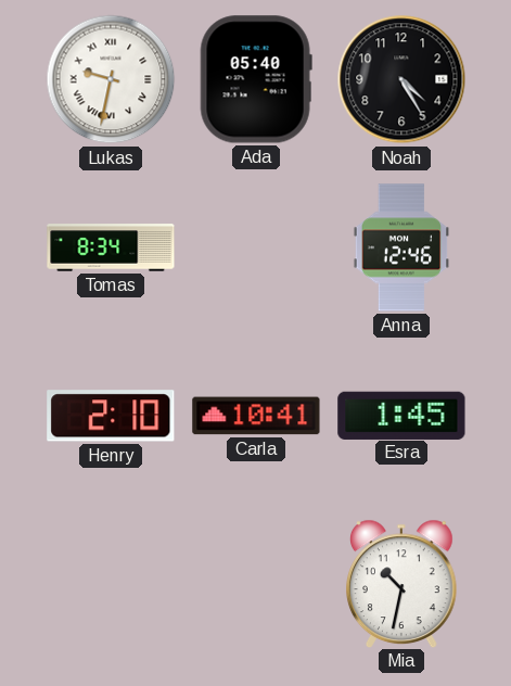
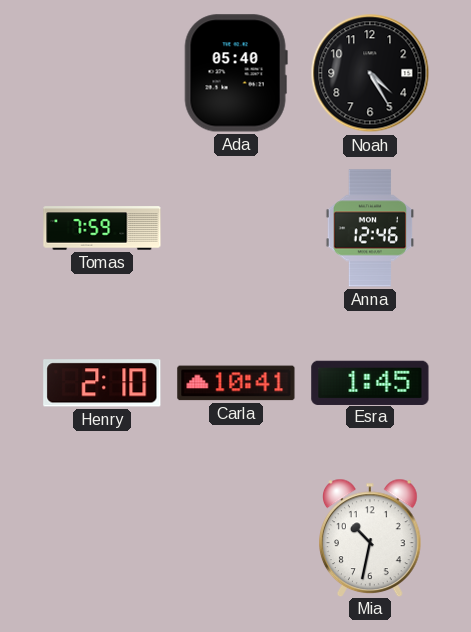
Lukas: 9:32 -> none (111, 79)
Tomas: 8:34 -> 7:59 (102, 228)
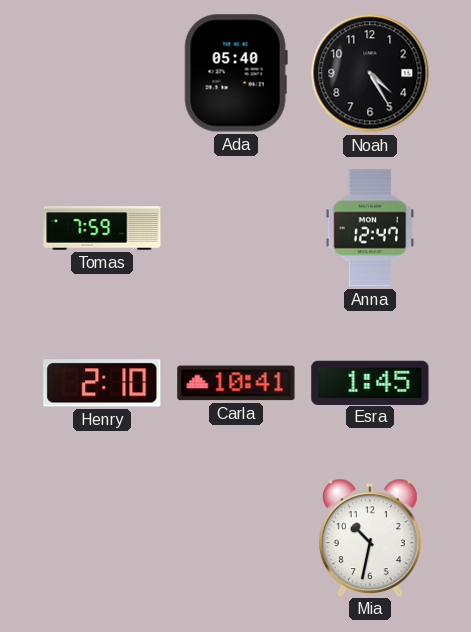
Anna: 12:46 -> 12:47 (370, 228)
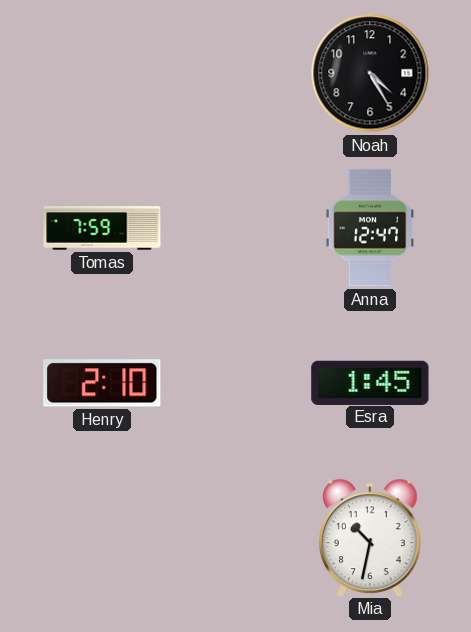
Ada: 05:40 -> none (236, 73)
Carla: 10:41 -> none (236, 383)
